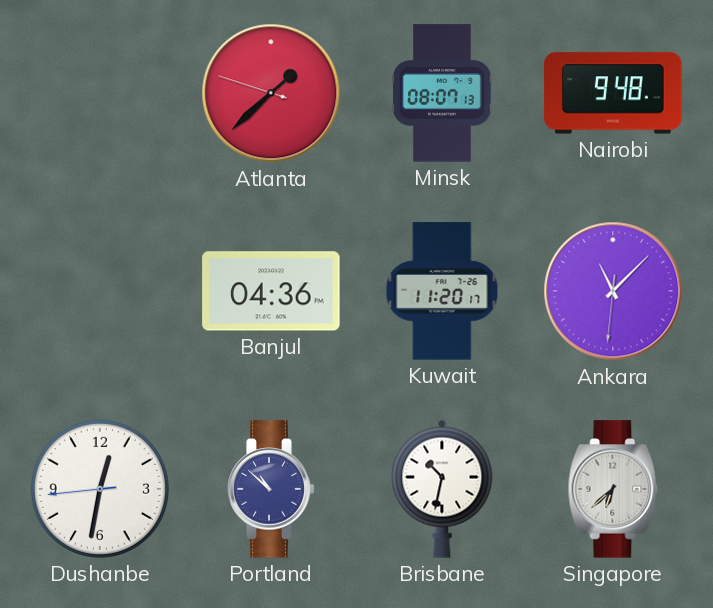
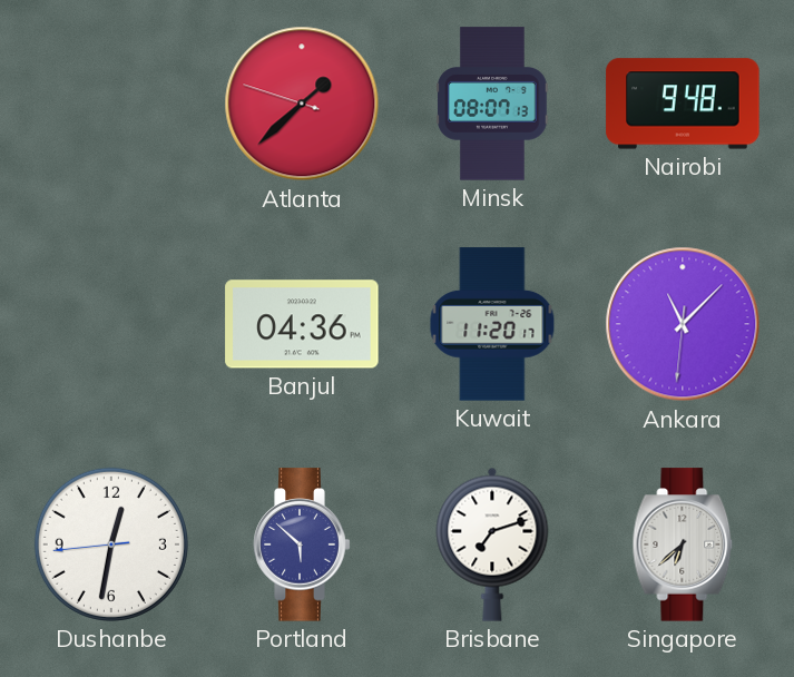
Portland: 10:52 -> 5:52 (302, 544)
Brisbane: 10:32 -> 7:12 (492, 544)
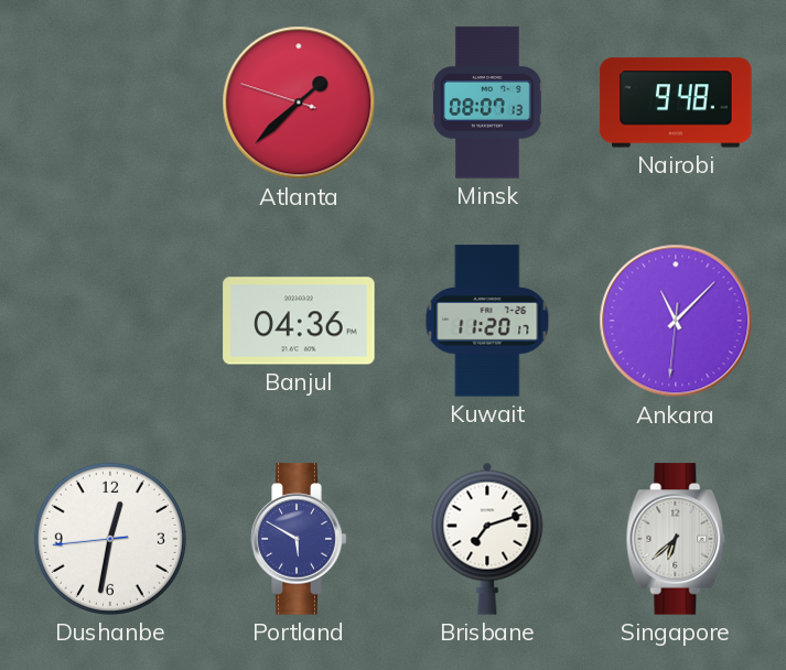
Portland: 5:52 -> 5:50 (299, 539)
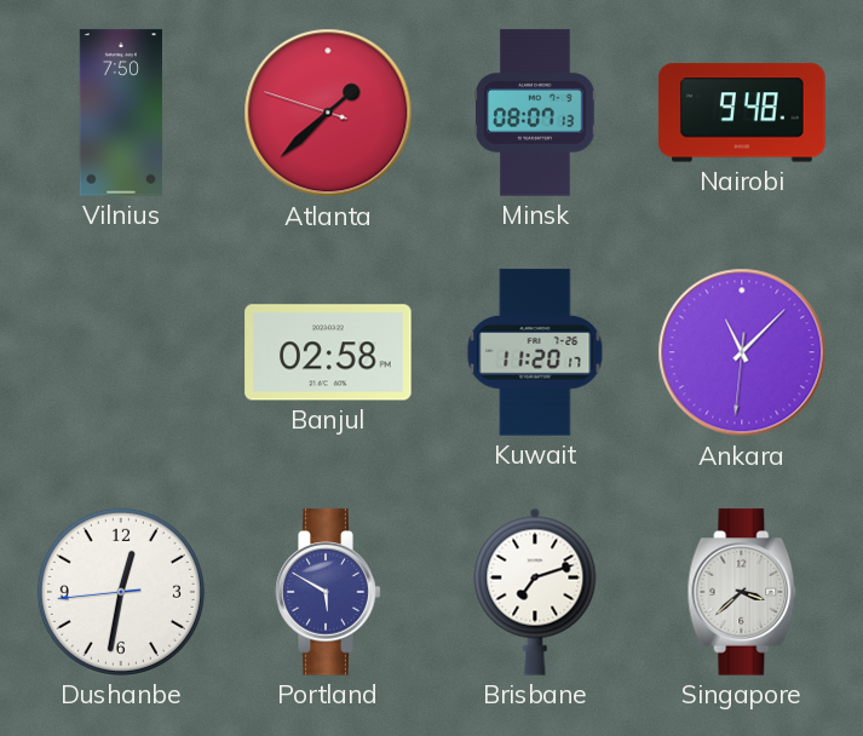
Vilnius: none -> 7:50 (120, 113)
Banjul: 04:36 -> 02:58 (328, 352)
Singapore: 6:38 -> 3:38 (742, 592)
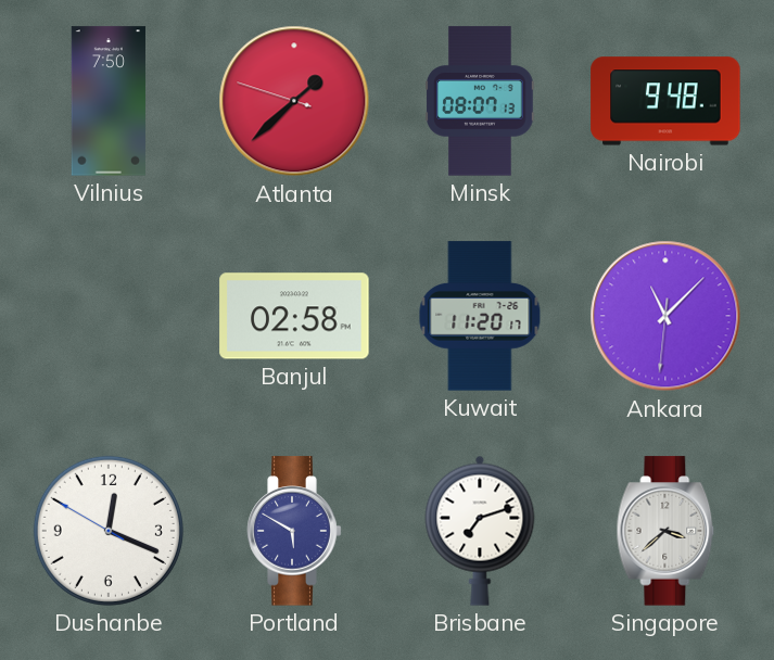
Dushanbe: 12:31 -> 12:18 (109, 531)
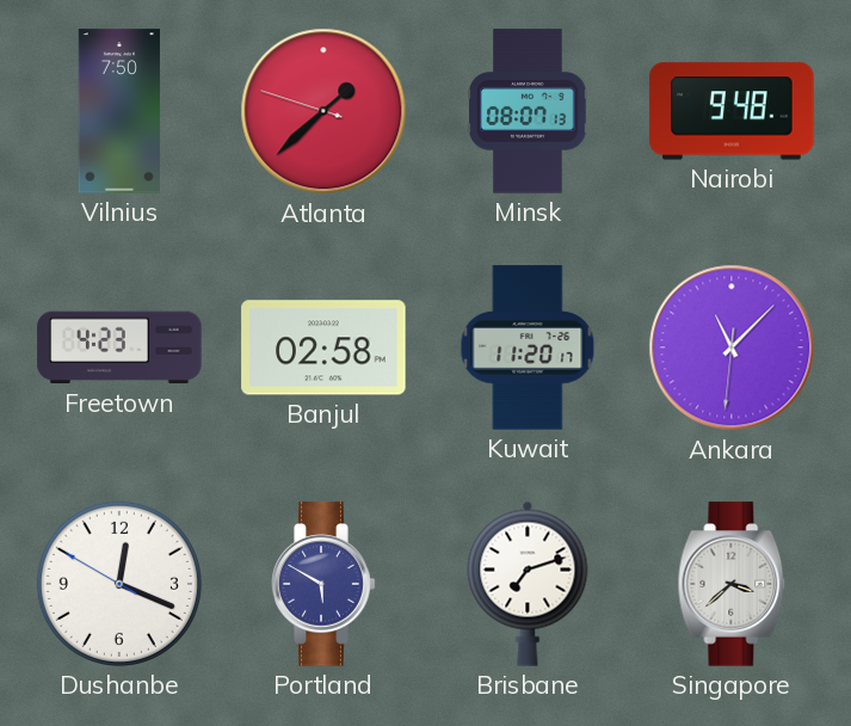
Freetown: none -> 4:23 (119, 347)
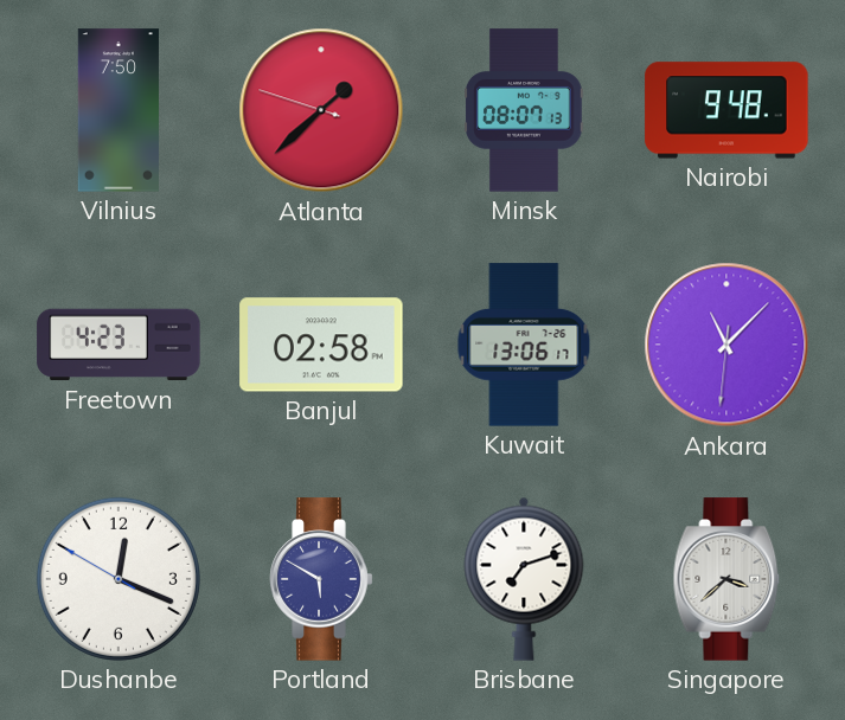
Kuwait: 11:20 -> 13:06 (524, 345)
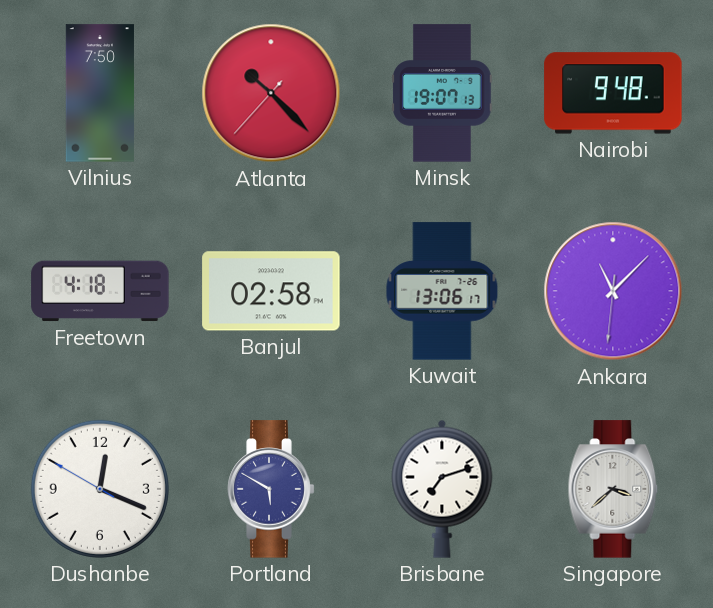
Atlanta: 1:37 -> 10:22 (271, 93)
Minsk: 08:07 -> 19:07 (442, 93)
Freetown: 4:23 -> 4:18 (100, 291)
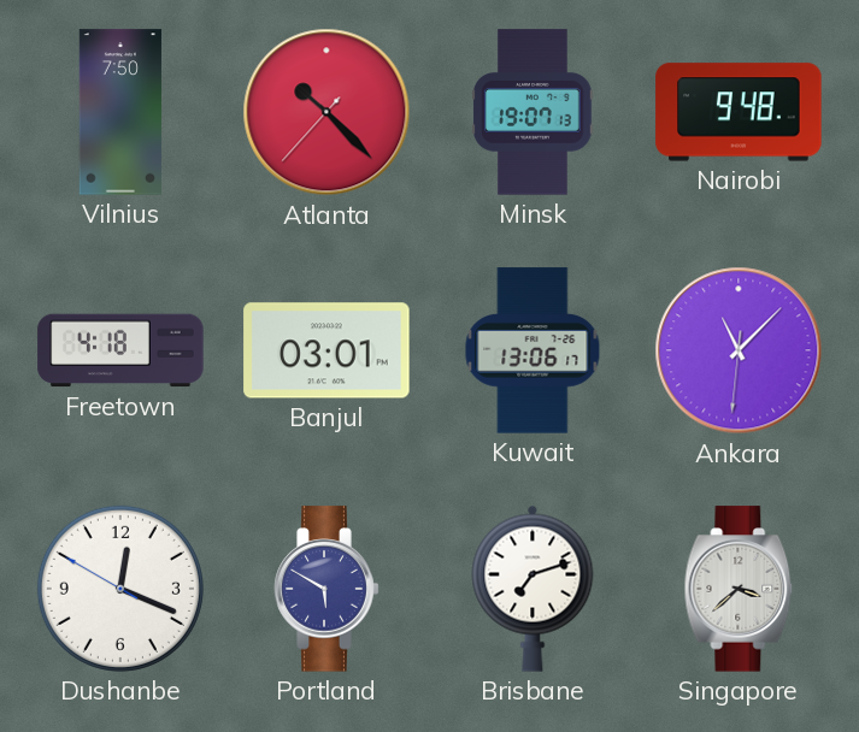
Banjul: 02:58 -> 03:01 (326, 350)
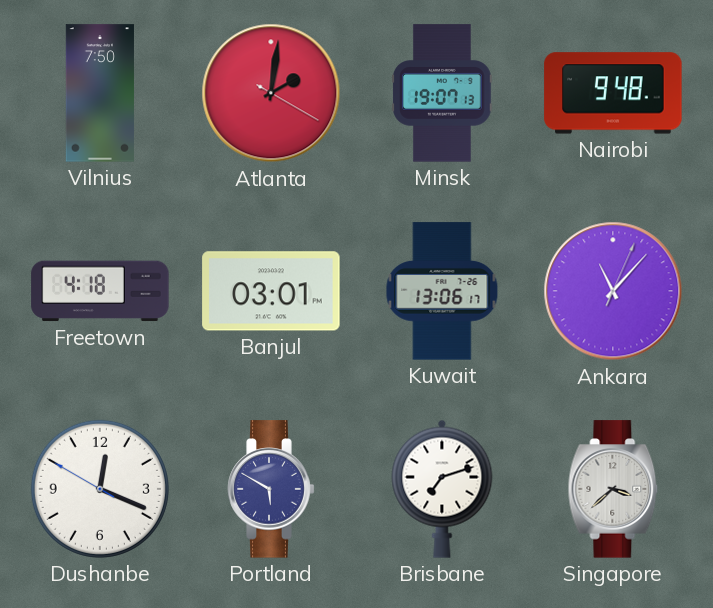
Atlanta: 10:22 -> 2:01 (271, 93)
Ankara: 11:07:31 -> 11:07:04 (613, 291)
